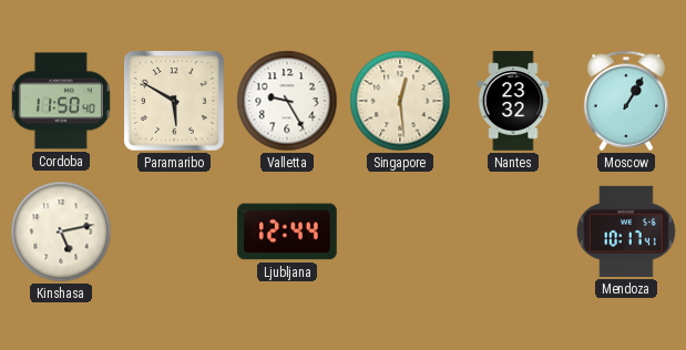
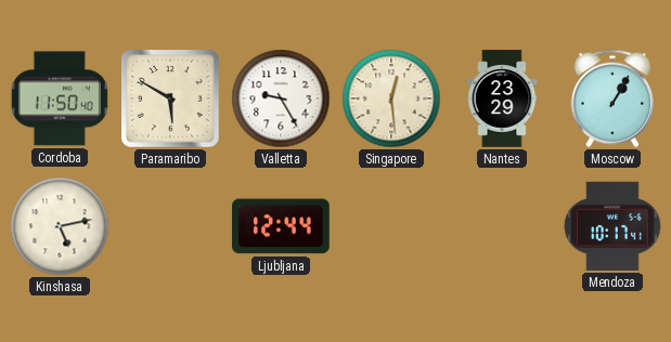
Nantes: 23:32 -> 23:29 (502, 98)
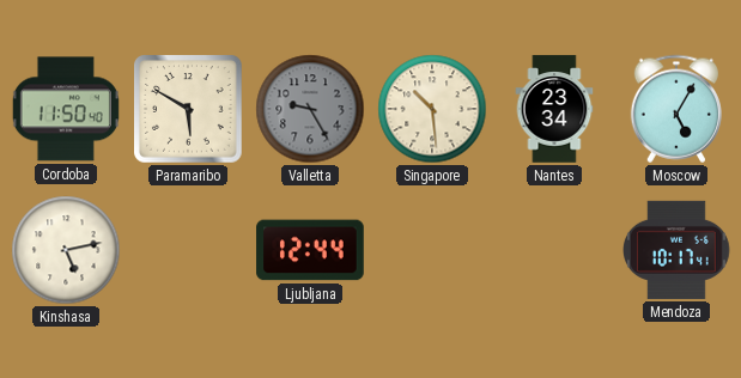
Valletta dial: white -> grey (310, 109)
Singapore: 12:29 -> 10:29 (432, 109)
Nantes: 23:29 -> 23:34 (554, 109)
Moscow: 1:05 -> 5:05 (675, 109)
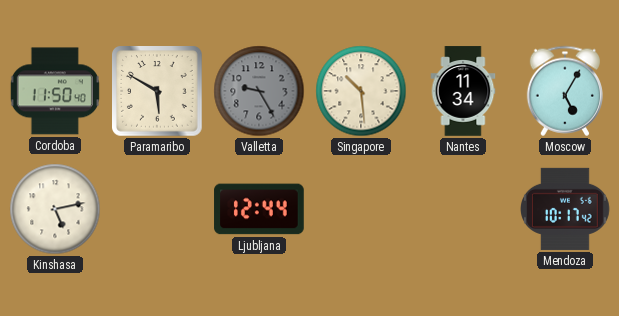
Nantes: 23:34 -> 11:34 (463, 91)
Mendoza: 10:17:41 -> 10:17:42 (566, 209)
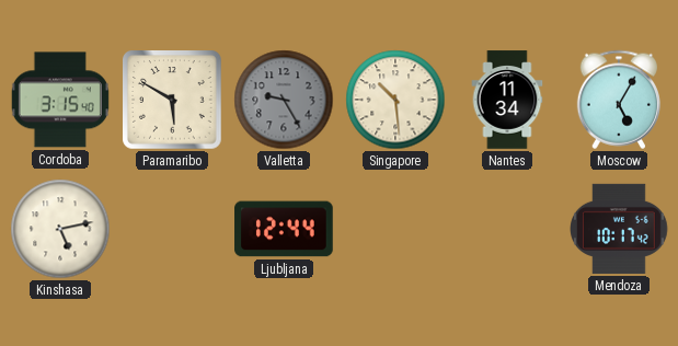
Cordoba: 11:50 -> 3:15 (60, 100)
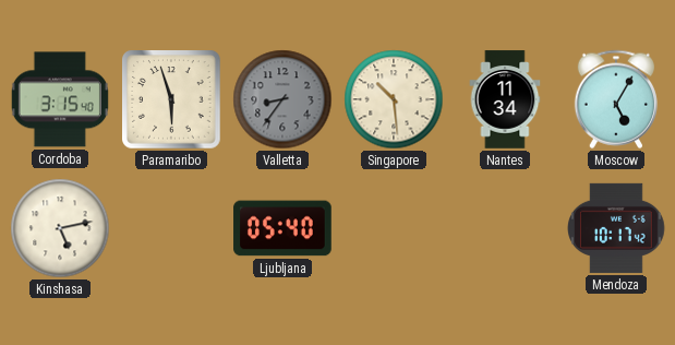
Paramaribo: 5:50 -> 5:57 (171, 99)
Valletta: 9:25 -> 8:36 (282, 99)
Ljubljana: 12:44 -> 05:40 (282, 228)
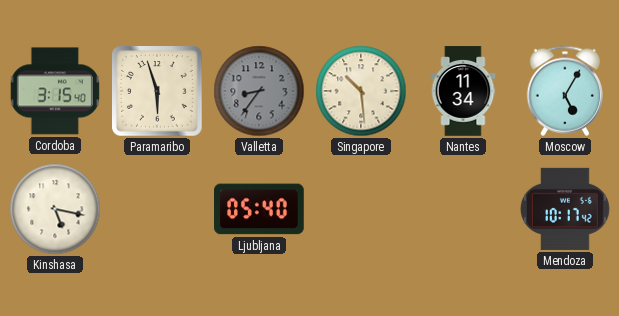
Kinshasa: 5:13 -> 5:17 (55, 209)
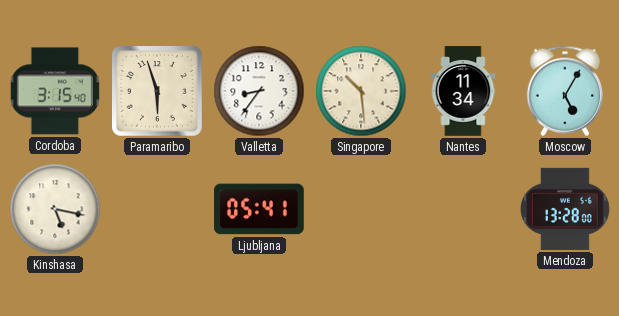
Valletta dial: grey -> white (259, 91)
Ljubljana: 05:40 -> 05:41 (259, 209)
Mendoza: 10:17 -> 13:28 (566, 209)
